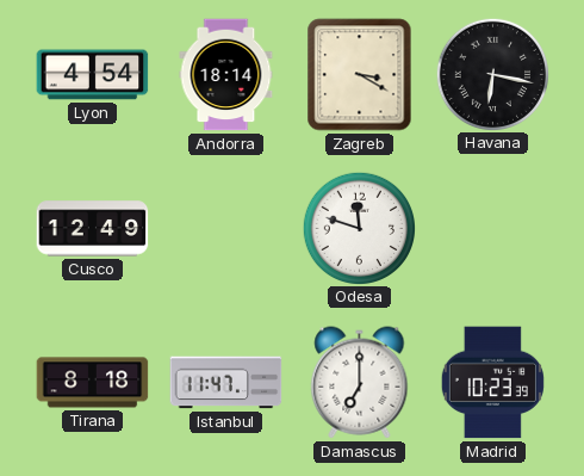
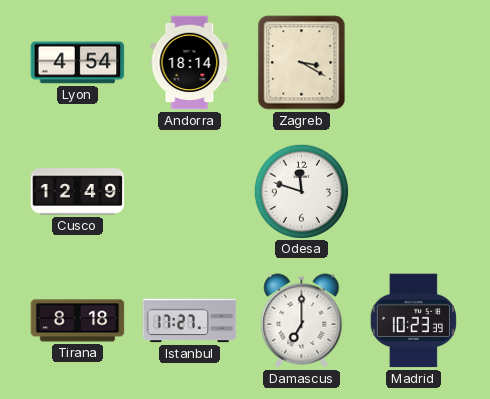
Havana: 6:17 -> none (492, 74)
Istanbul: 11:47 -> 17:27 (190, 321)
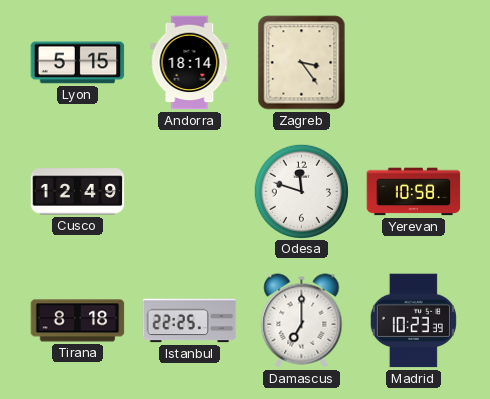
Lyon: 4:54 -> 5:15 (78, 63)
Zagreb: 3:20 -> 3:24 (302, 63)
Yerevan: none -> 10:58 (414, 192)
Istanbul: 17:27 -> 22:25 (190, 321)
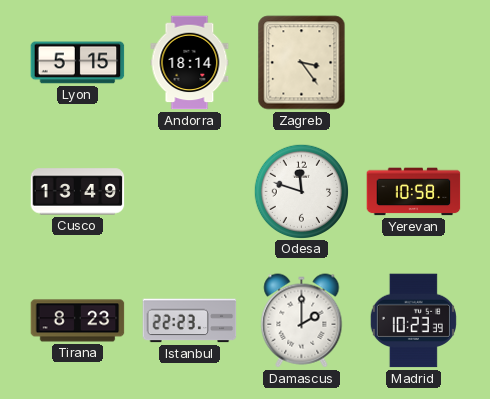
Cusco: 12:49 -> 13:49 (78, 192)
Tirana: 8:18 -> 8:23 (78, 321)
Istanbul: 22:25 -> 22:23 (190, 321)
Damascus: 7:00 -> 2:00 (302, 321)
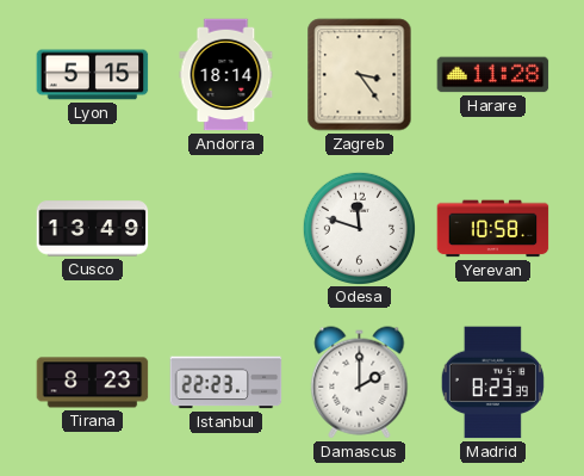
Harare: none -> 11:28 (493, 75)
Madrid: 10:23 -> 8:23 (492, 383)
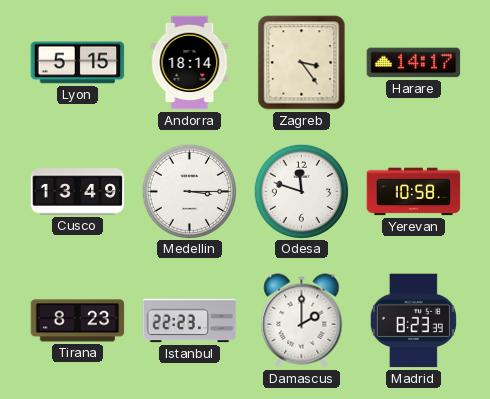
Harare: 11:28 -> 14:17 (414, 63)
Medellin: none -> 3:15 (189, 191)
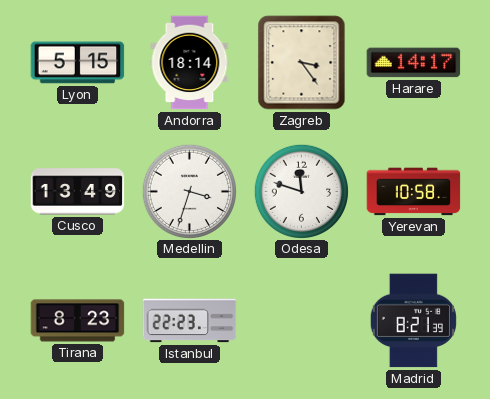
Medellin: 3:15 -> 3:33 (189, 191)
Damascus: 2:00 -> none (302, 321)
Madrid: 8:23 -> 8:21 (413, 321)
